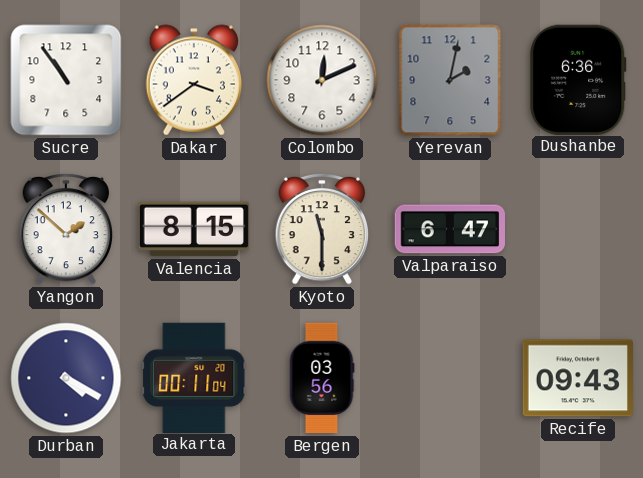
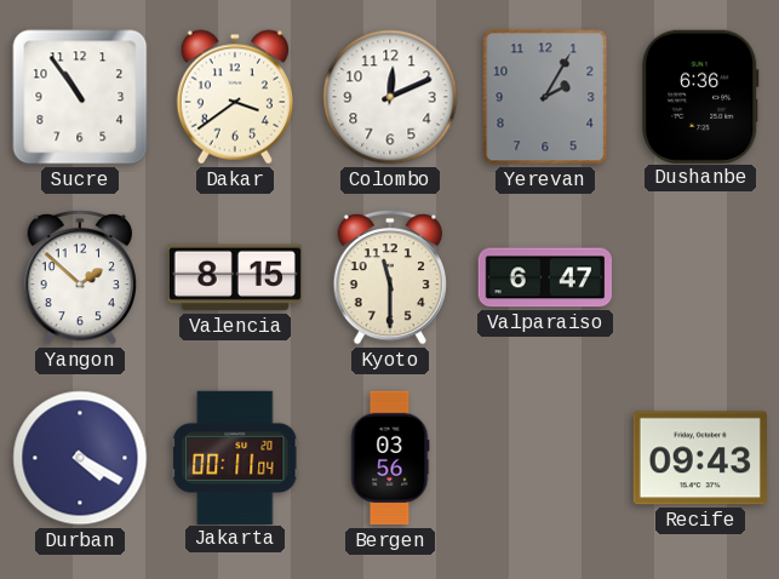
Yerevan: 2:02 -> 2:05 (545, 97)
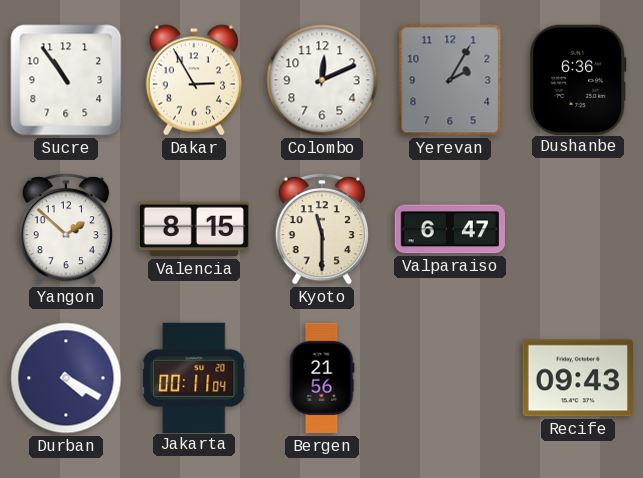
Dakar: 3:39 -> 2:55 (193, 80)
Bergen: 03:56 -> 21:56 (322, 378)
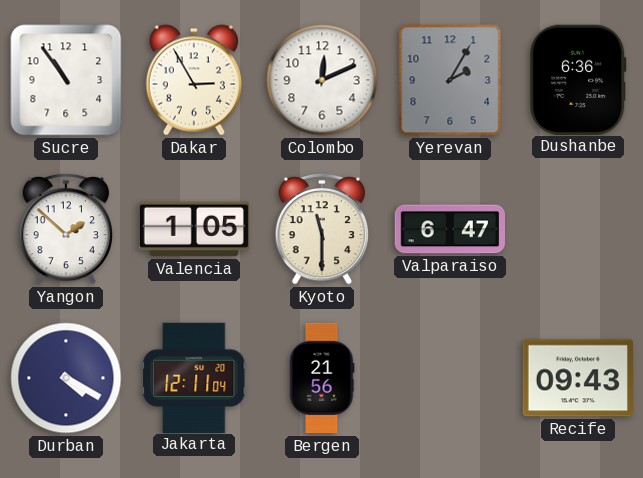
Valencia: 8:15 -> 1:05 (193, 229)
Jakarta: 00:11 -> 12:11 (194, 377)
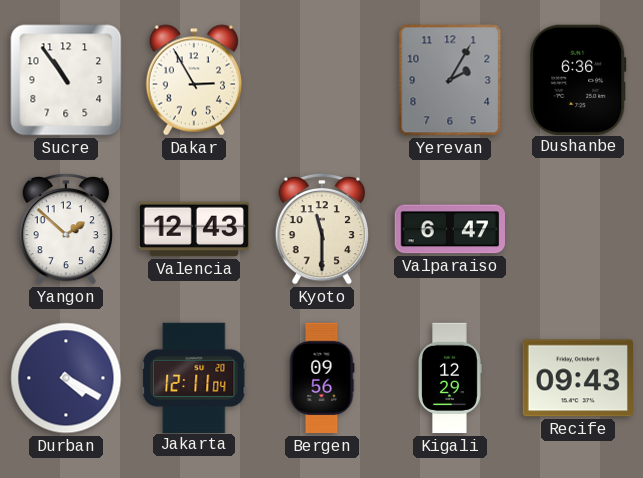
Colombo: 12:11 -> none (322, 80)
Valencia: 1:05 -> 12:43 (193, 229)
Bergen: 21:56 -> 09:56 (322, 378)
Kigali: none -> 12:29 (450, 378)
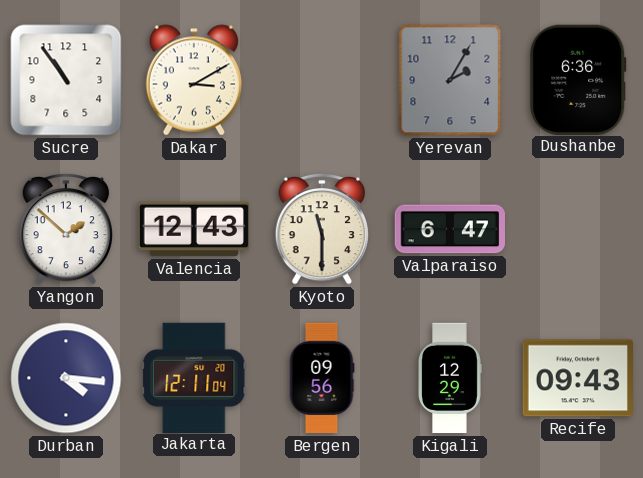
Dakar: 2:55 -> 3:10 (193, 80)
Durban: 4:20 -> 4:16 (66, 378)
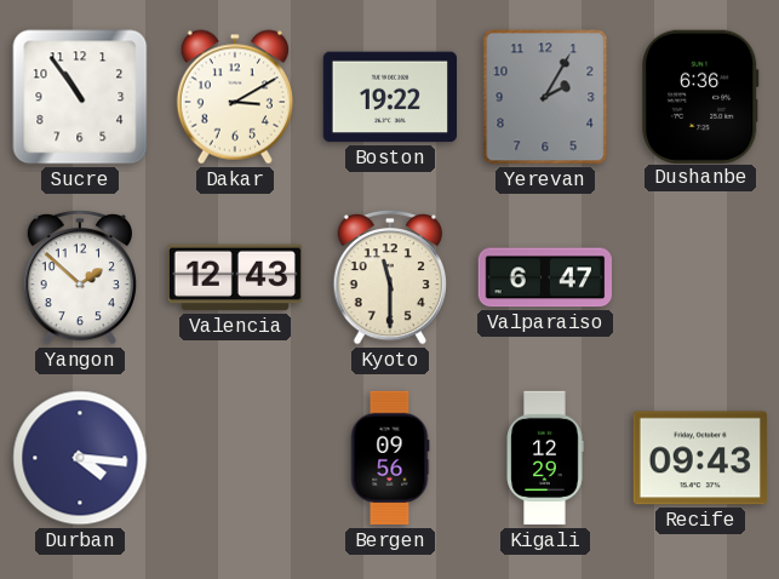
Boston: none -> 19:22 (389, 97)
Jakarta: 12:11 -> none (194, 377)
